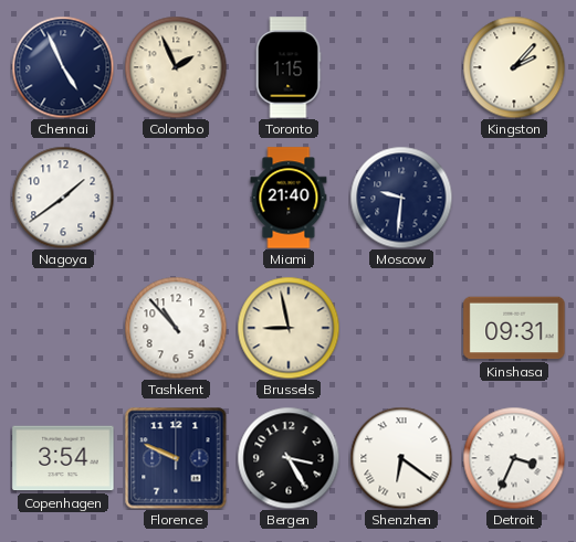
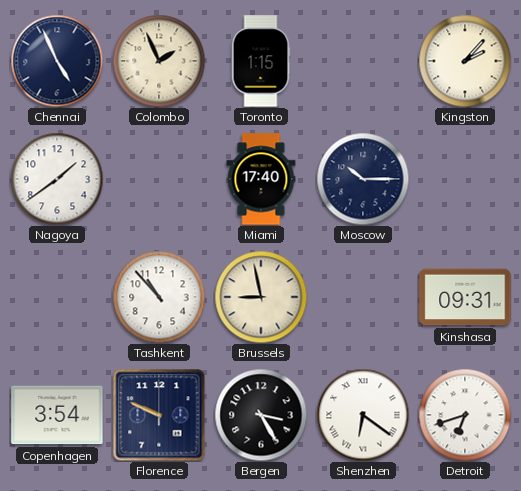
Miami: 21:40 -> 17:40 (261, 179)
Moscow: 9:31 -> 10:15 (363, 179)
Detroit: 3:34 -> 6:42 (465, 415)
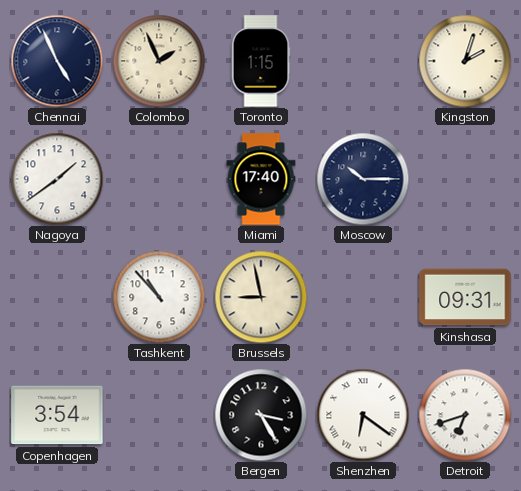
Kingston: 2:07 -> 2:03 (465, 61)
Florence: 9:49 -> none (159, 415)
